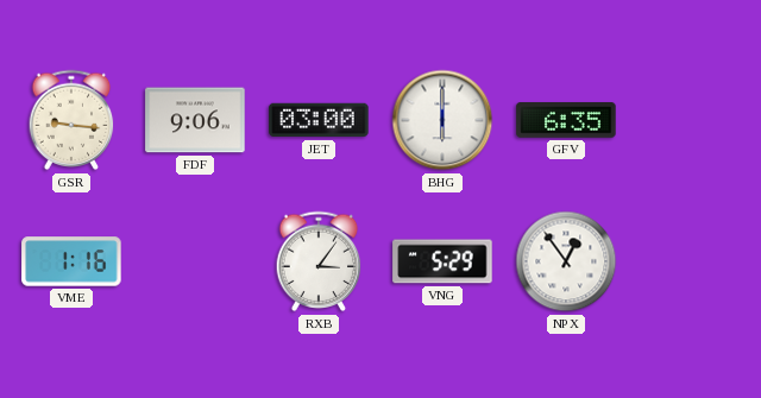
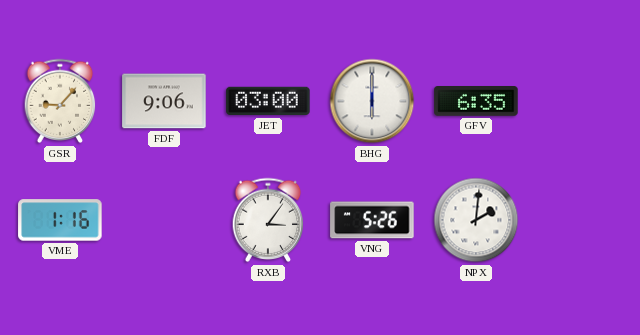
GSR: 9:16 -> 9:07 (60, 101)
VNG: 5:29 -> 5:26 (372, 220)
NPX: 12:54 -> 2:01 (476, 220)
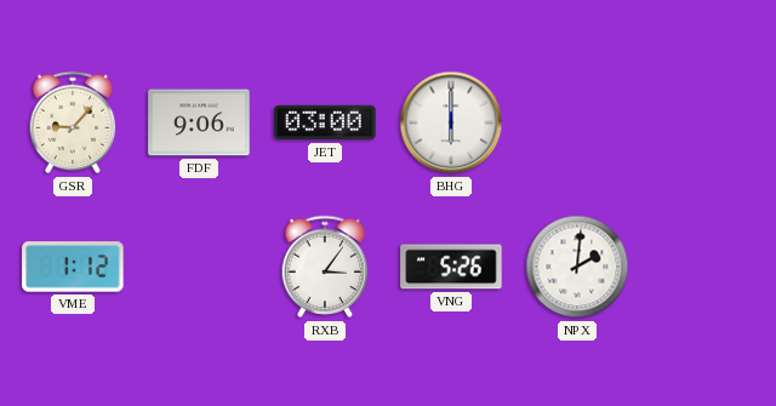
GFV: 6:35 -> none (476, 102)
VME: 1:16 -> 1:12 (73, 267)
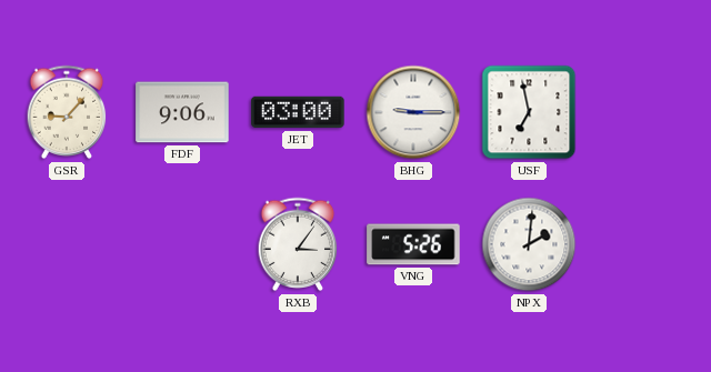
BHG: 6:00 -> 9:15 (413, 112)
USF: none -> 6:58 (529, 112)
VME: 1:12 -> none (73, 267)
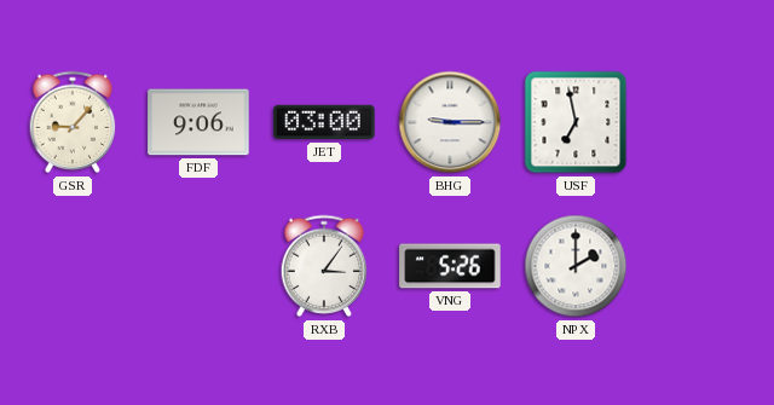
NPX: 2:01 -> 2:00 (576, 266)
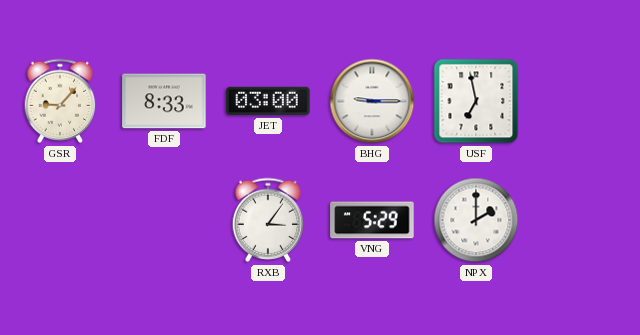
FDF: 9:06 -> 8:33 (164, 101)
VNG: 5:26 -> 5:29 (372, 220)
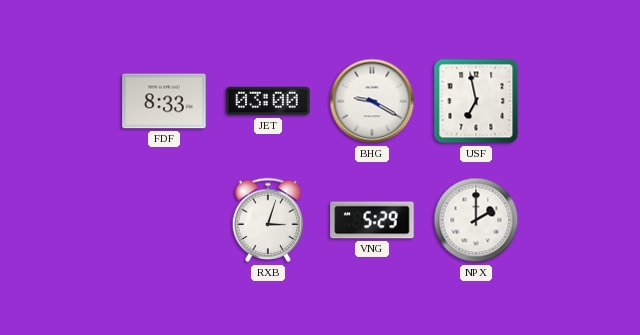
GSR: 9:07 -> none (60, 101)
BHG: 9:15 -> 9:20 (372, 101)
RXB: 3:06 -> 3:03 (268, 220)
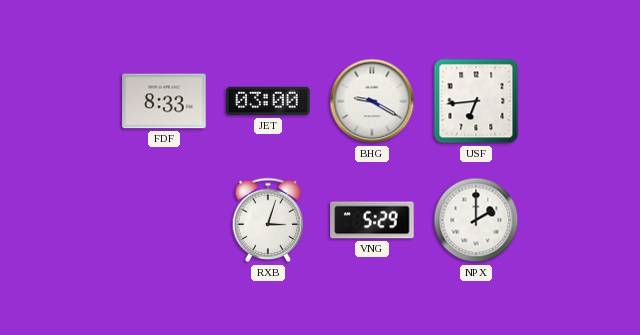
USF: 6:58 -> 6:44 (476, 101)
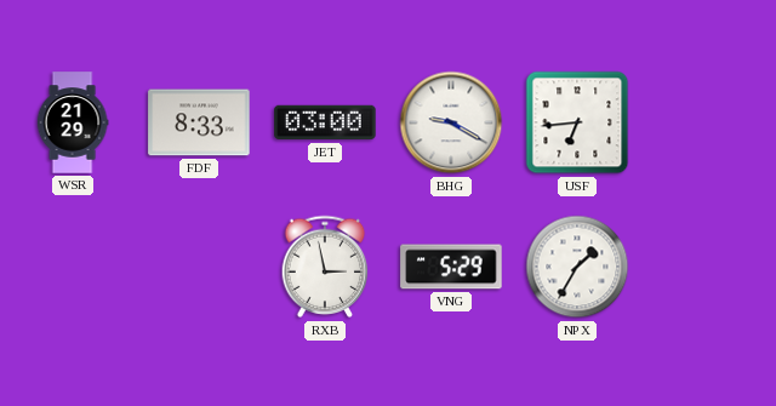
WSR: none -> 21:29 (73, 122)
RXB: 3:03 -> 2:58 (325, 267)
NPX: 2:00 -> 1:35 (577, 267)
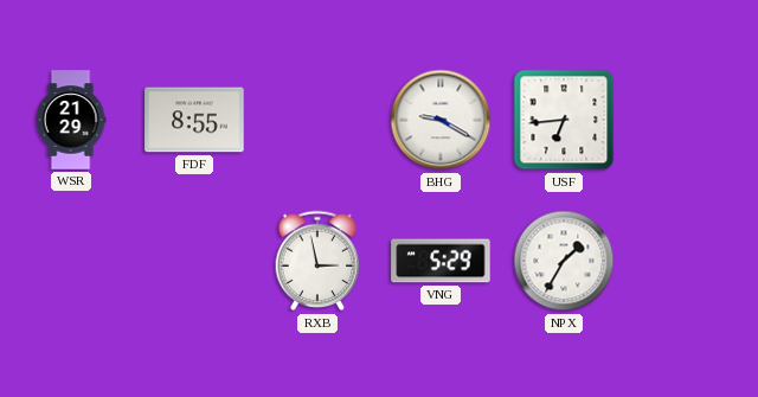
FDF: 8:33 -> 8:55 (194, 120)
JET: 03:00 -> none (325, 122)
